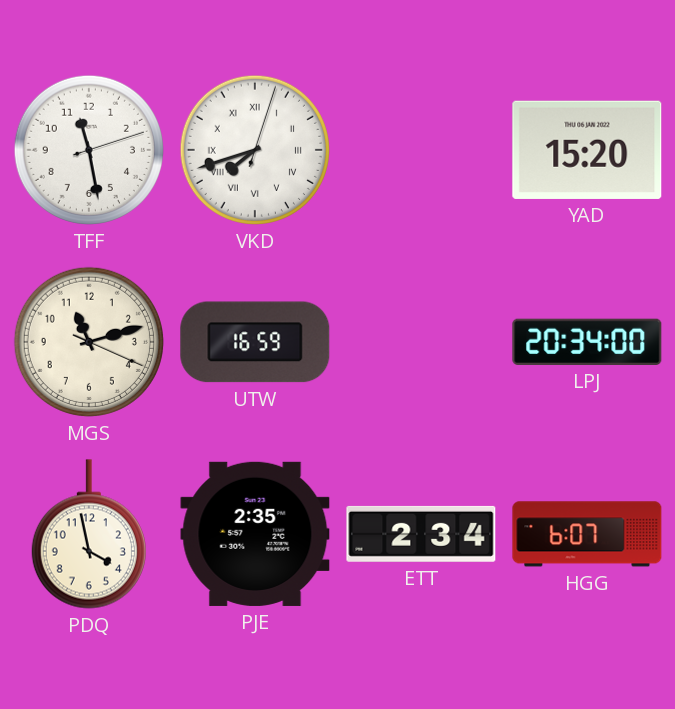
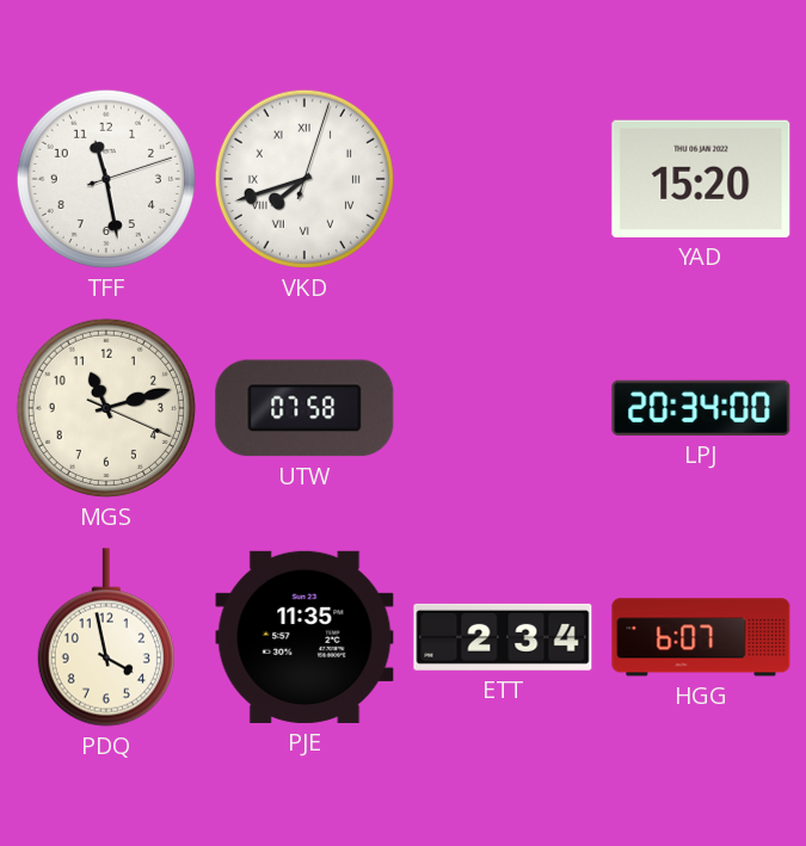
UTW: 16:59 -> 07:58 (304, 408)
PJE: 2:35 -> 11:35 (304, 637)
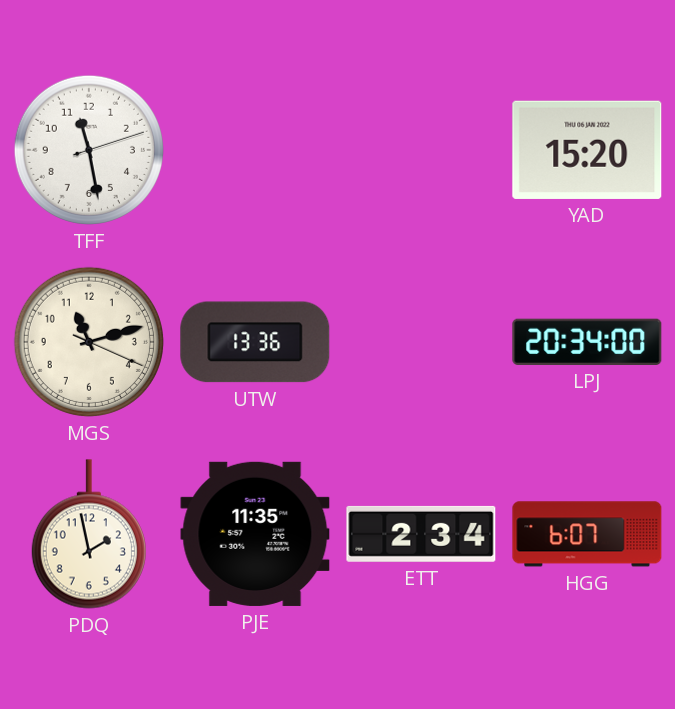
VKD: 7:42 -> none (304, 179)
UTW: 07:58 -> 13:36 (255, 342)
PDQ: 3:58 -> 1:58 (89, 534)
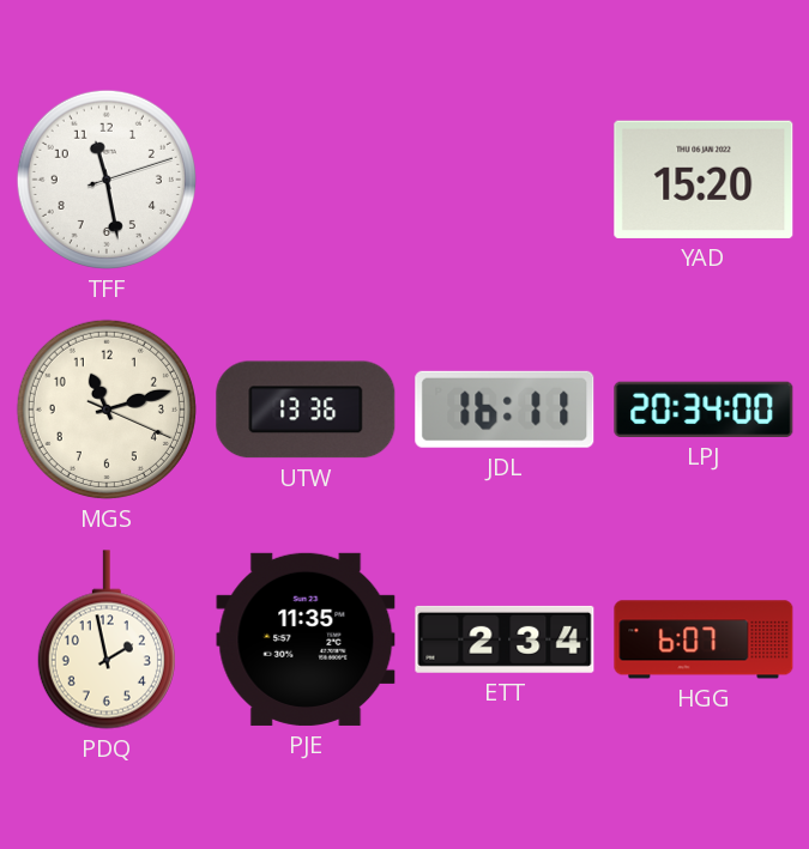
JDL: none -> 16:11 (505, 410)
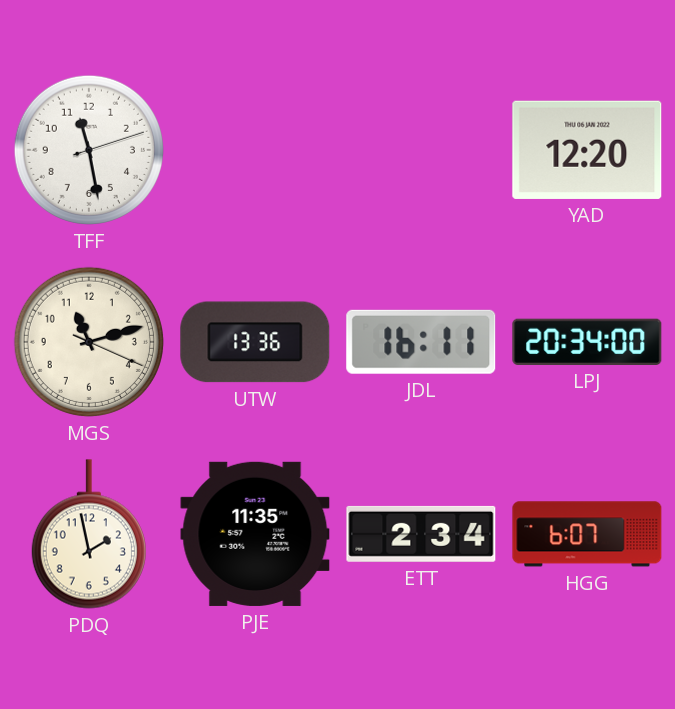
YAD: 15:20 -> 12:20 (587, 150)
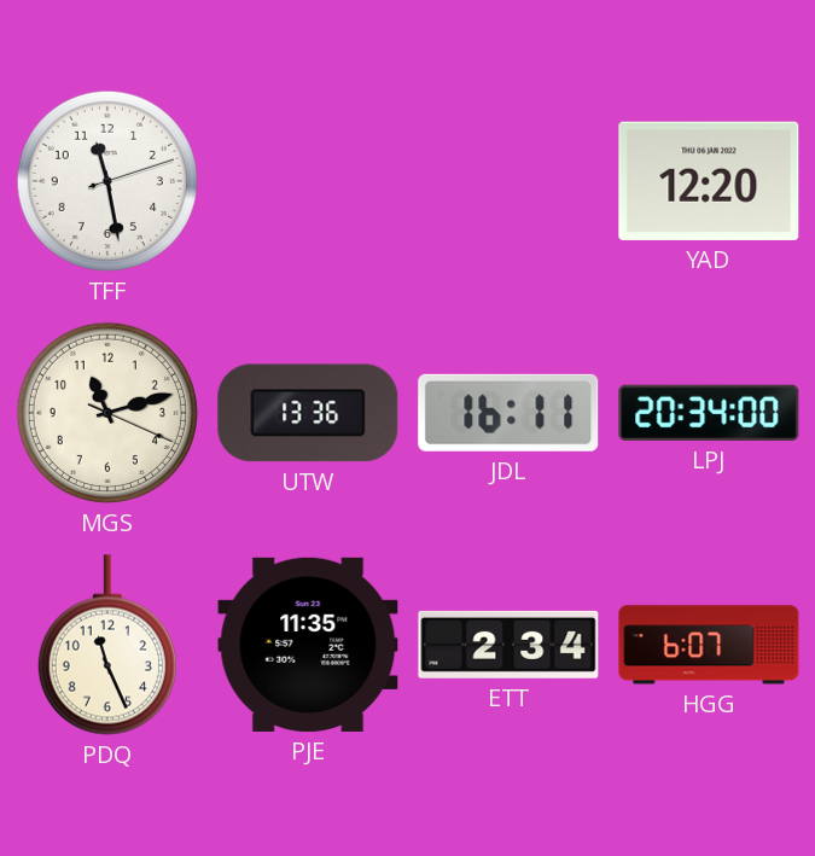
PDQ: 1:58 -> 11:26 (107, 645)
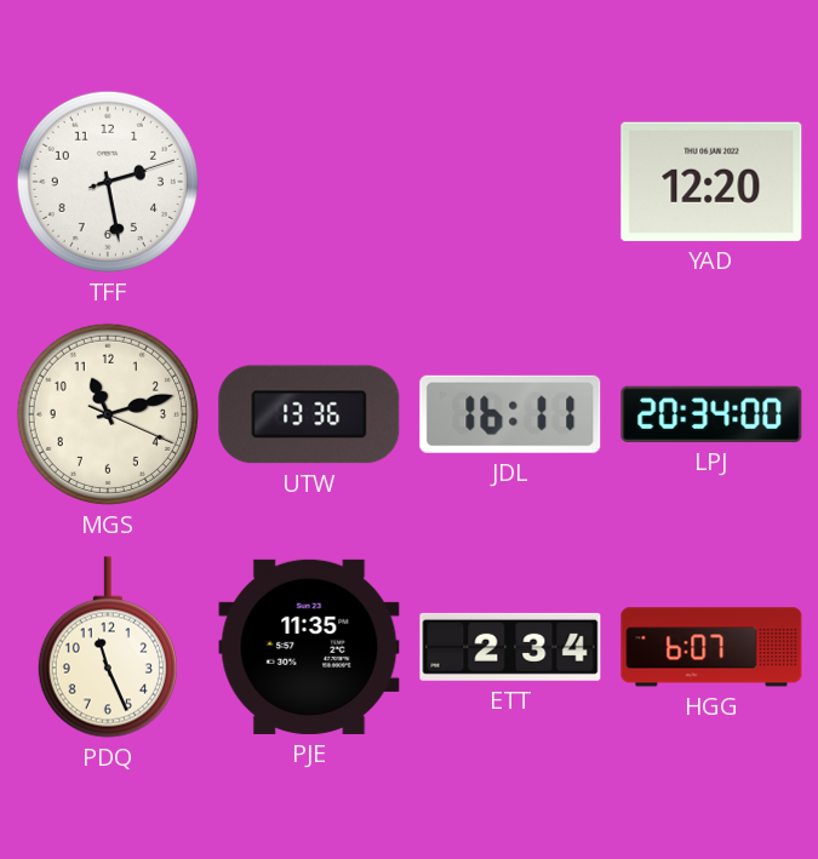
TFF: 11:28 -> 2:28 (108, 182)
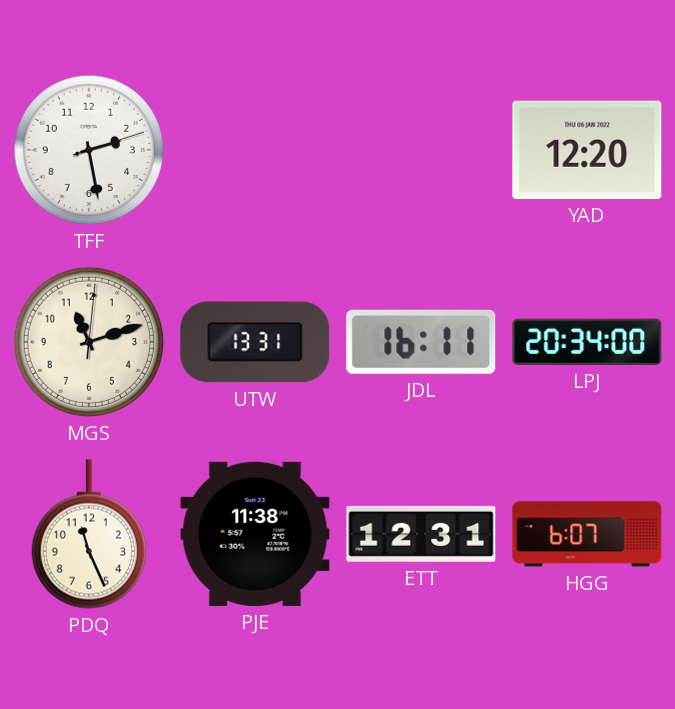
MGS: 11:12:19 -> 11:12:01 (89, 342)
UTW: 13:36 -> 13:31 (255, 342)
PJE: 11:35 -> 11:38 (255, 534)
ETT: 2:34 -> 12:31 (421, 534)
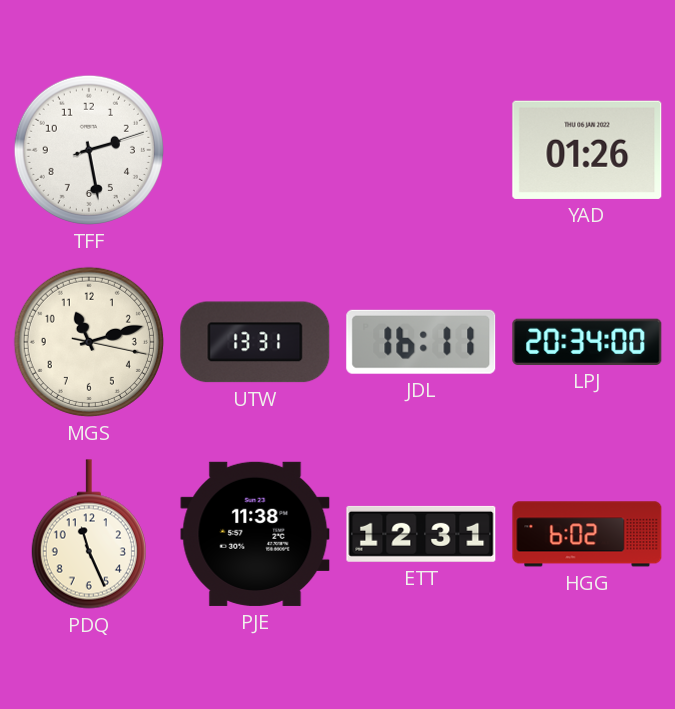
YAD: 12:20 -> 01:26 (587, 150)
MGS: 11:12:01 -> 11:12:17 (89, 342)
HGG: 6:07 -> 6:02 (587, 534)
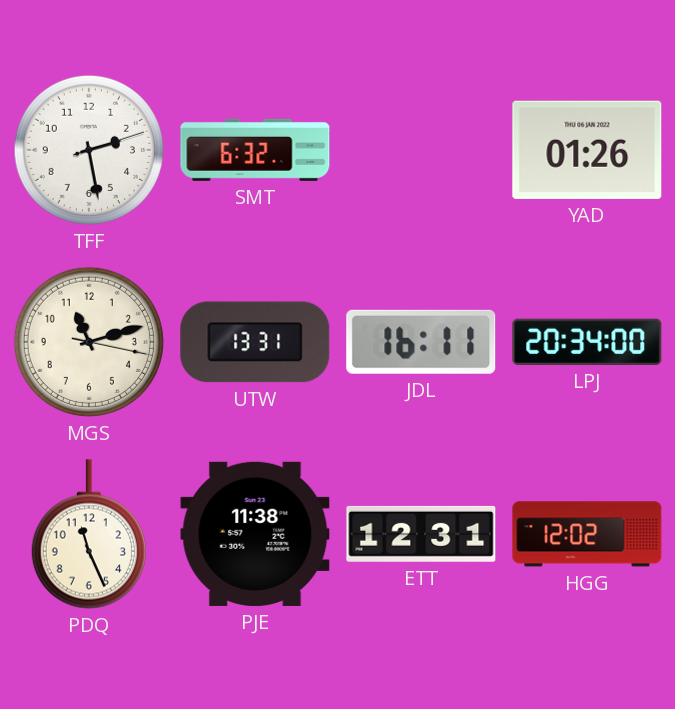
SMT: none -> 6:32 (255, 150)
HGG: 6:02 -> 12:02 (587, 534)
